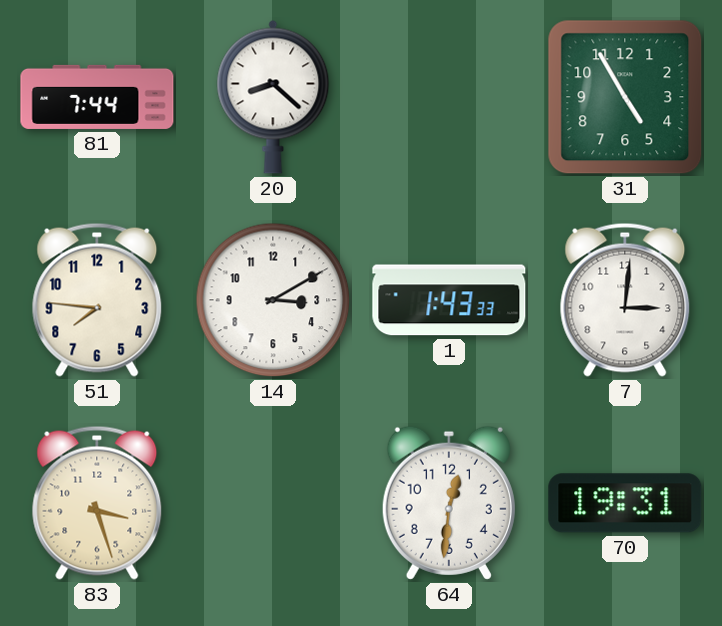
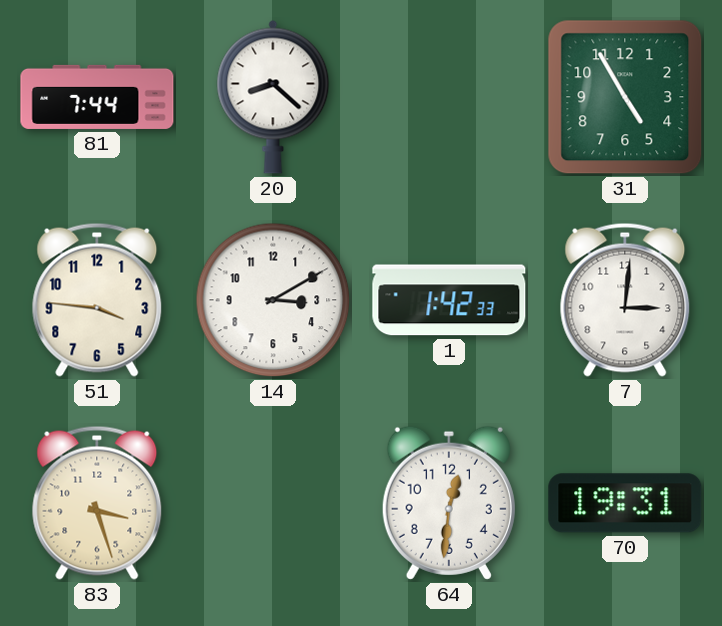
51: 7:46 -> 3:46 (97, 300)
1: 1:43 -> 1:42 (449, 300)
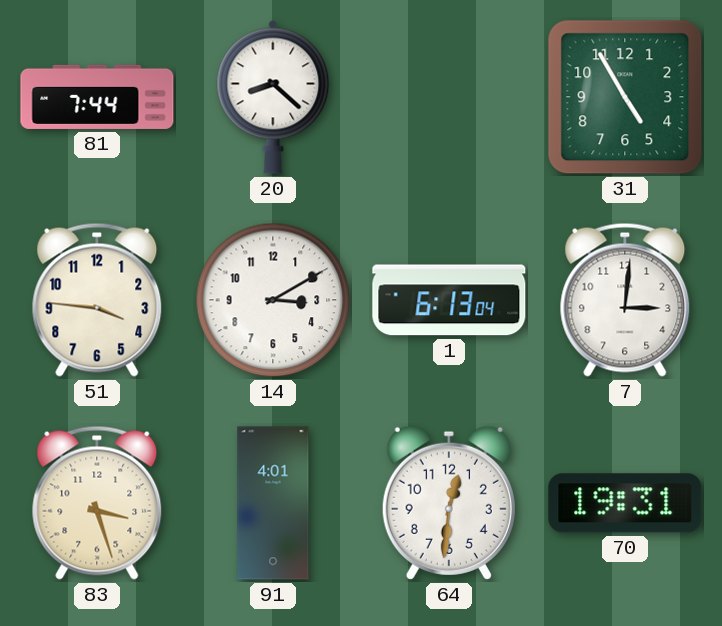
1: 1:42 -> 6:13 (449, 300)
91: none -> 4:01 (273, 503)
